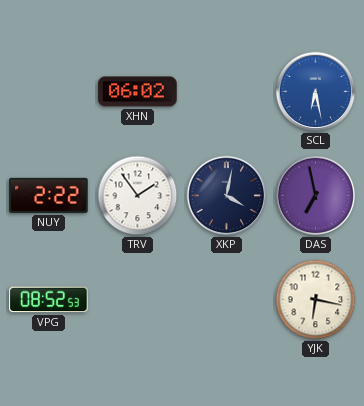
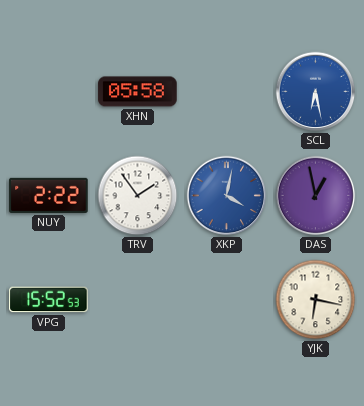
XHN: 06:02 -> 05:58 (138, 92)
XKP dial: navy -> blue (227, 196)
DAS: 6:58 -> 12:58 (316, 196)
VPG: 08:52 -> 15:52 (49, 300)
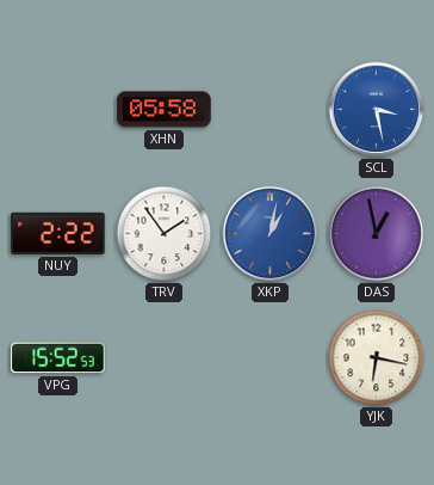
SCL: 6:28 -> 3:28 (377, 110)
XKP: 4:02 -> 1:02 (271, 234)
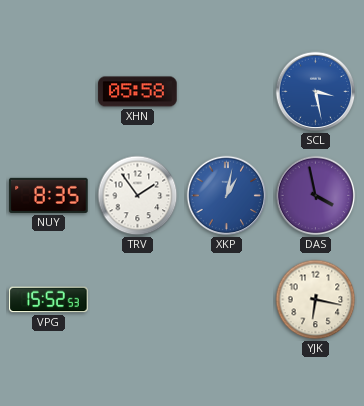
NUY: 2:22 -> 8:35 (49, 195)
DAS: 12:58 -> 3:58 (316, 196)
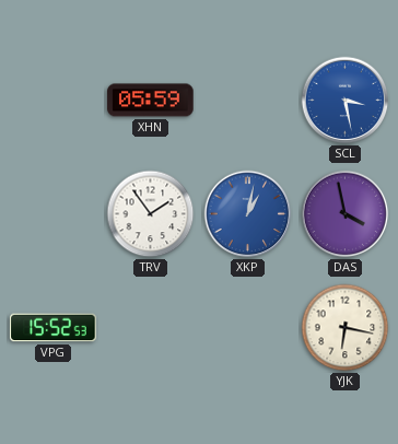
XHN: 05:58 -> 05:59 (151, 101)
NUY: 8:35 -> none (49, 195)
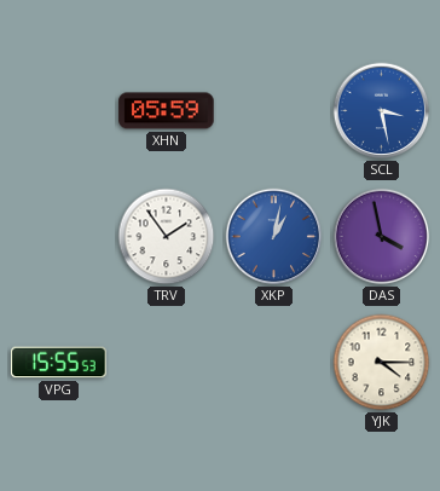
VPG: 15:52 -> 15:55 (59, 363)
YJK: 6:17 -> 4:15 (382, 363)
